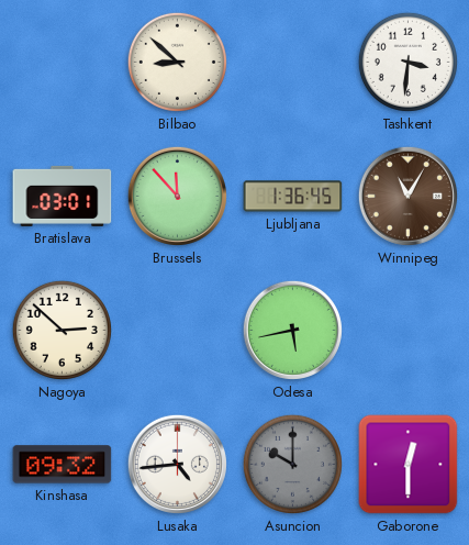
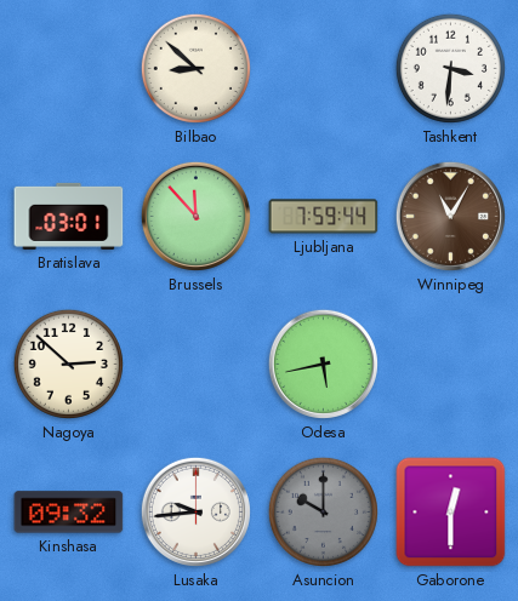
Ljubljana: 1:36 -> 7:59 (324, 217)
Lusaka: 4:44 -> 9:44 (195, 511)
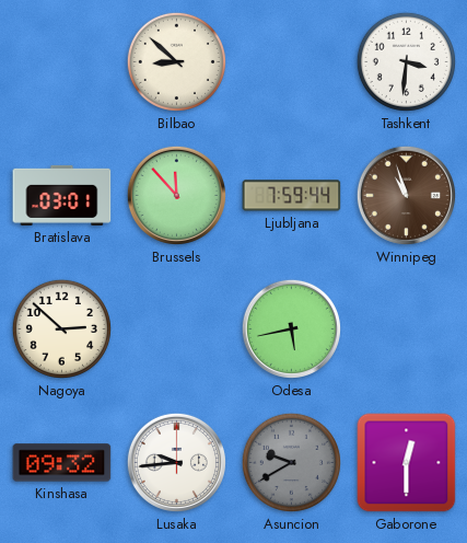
Winnipeg: 11:05 -> 10:57 (406, 195)
Asuncion: 10:00 -> 9:40 (291, 462)
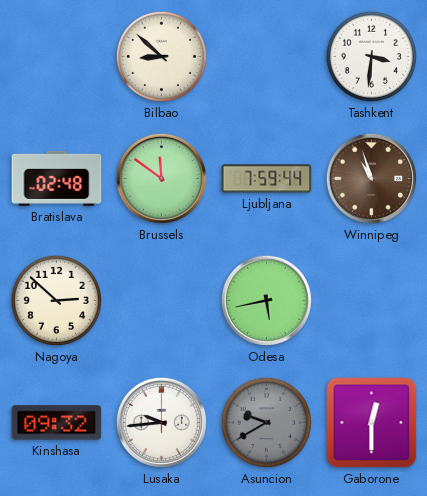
Bratislava: 03:01 -> 02:48 (57, 178)
Brussels: 11:53 -> 11:51 (161, 178)
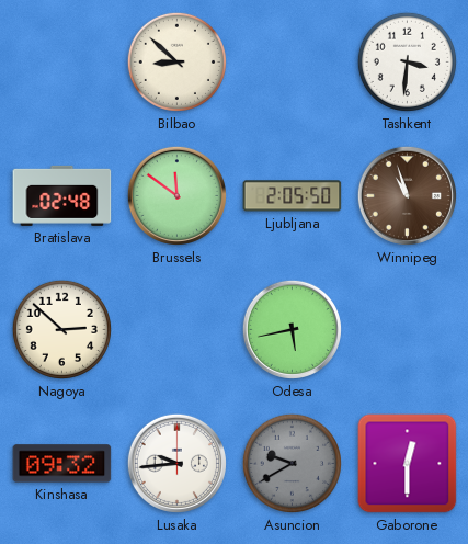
Ljubljana: 7:59 -> 2:05 (293, 196)
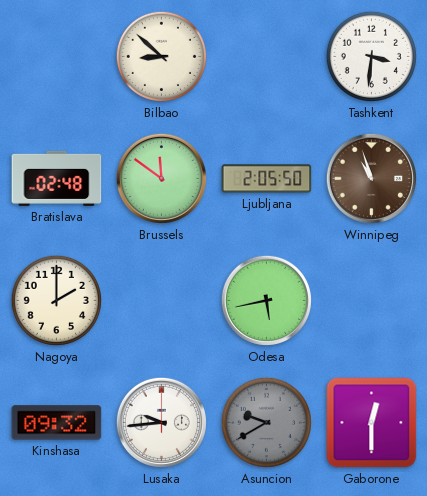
Nagoya: 2:52 -> 2:00 (56, 300)
